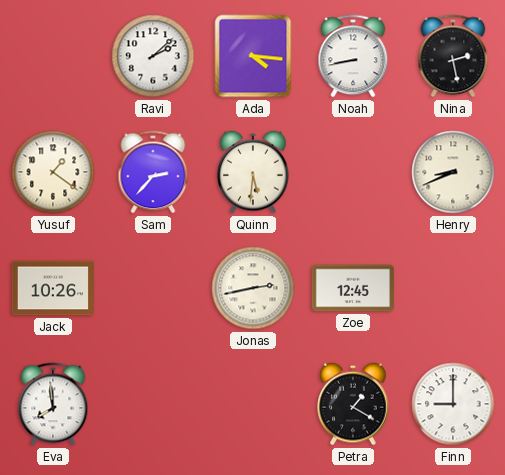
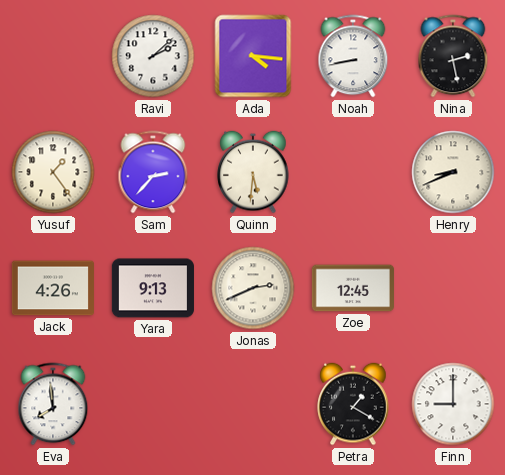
Yusuf: 1:21 -> 1:24 (53, 172)
Jack: 10:26 -> 4:26 (53, 288)
Yara: none -> 9:13 (153, 288)
Jonas: 2:43 -> 2:41 (253, 288)
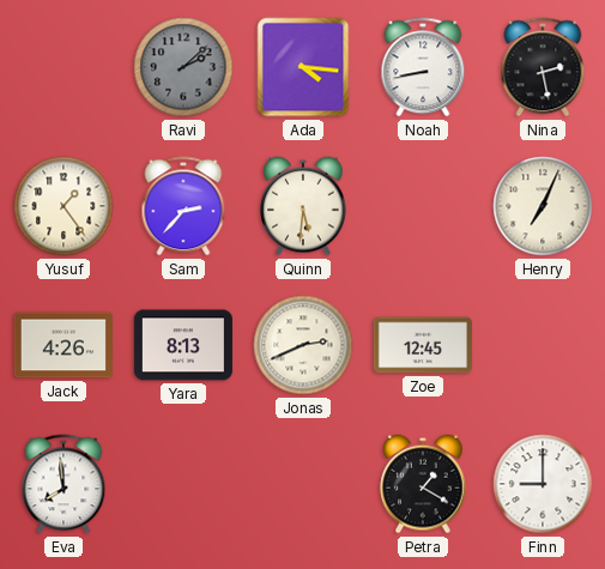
Ravi dial: white -> grey (183, 67)
Henry: 8:41 -> 7:04 (543, 206)
Yara: 9:13 -> 8:13 (183, 345)
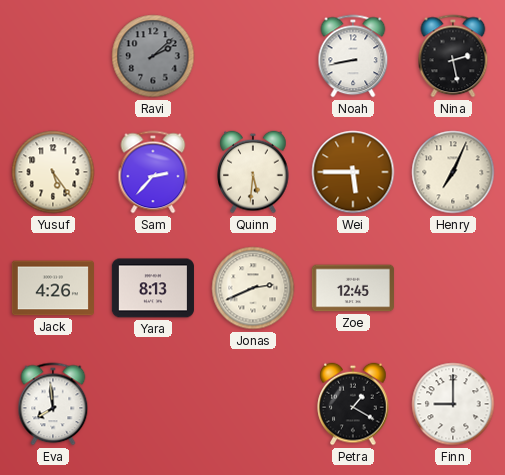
Ada: 4:16 -> none (303, 67)
Yusuf: 1:24 -> 5:24 (53, 172)
Wei: none -> 5:45 (353, 172)
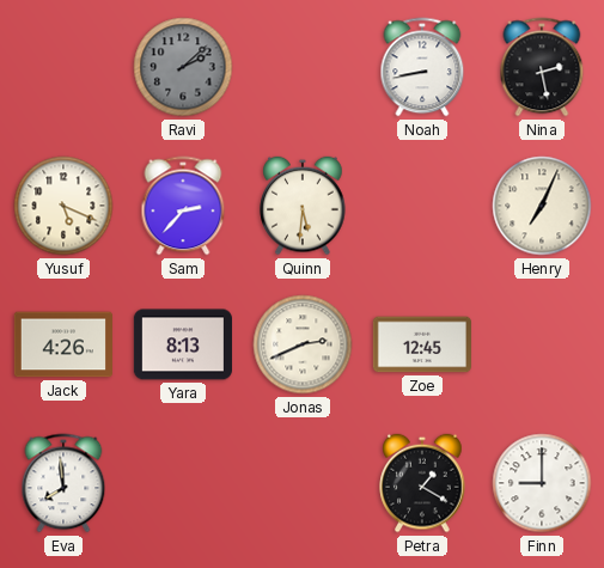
Yusuf: 5:24 -> 5:19 (63, 206)
Wei: 5:45 -> none (353, 172)
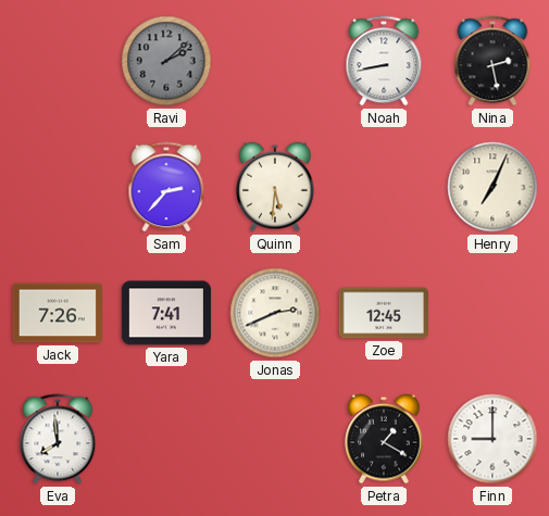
Yusuf: 5:19 -> none (63, 206)
Jack: 4:26 -> 7:26 (58, 313)
Yara: 8:13 -> 7:41 (166, 313)
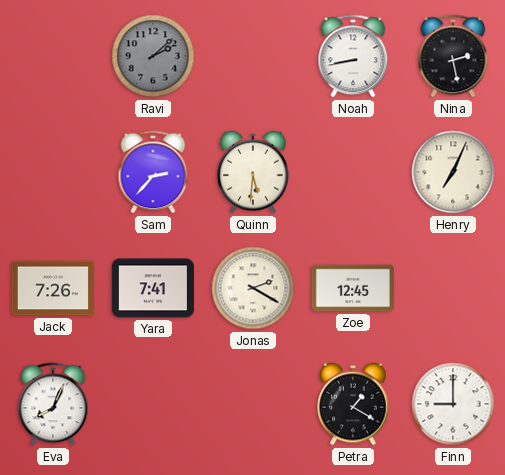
Jonas: 2:41 -> 2:20 (253, 288)
Eva: 7:59 -> 8:04 (53, 404)
